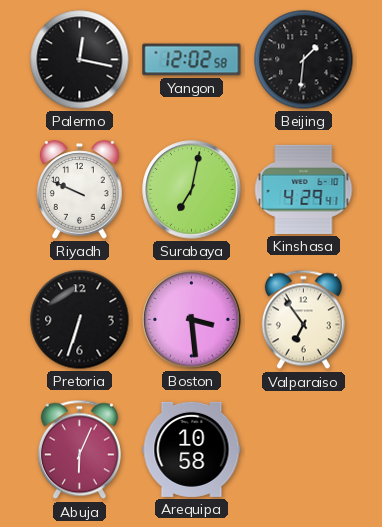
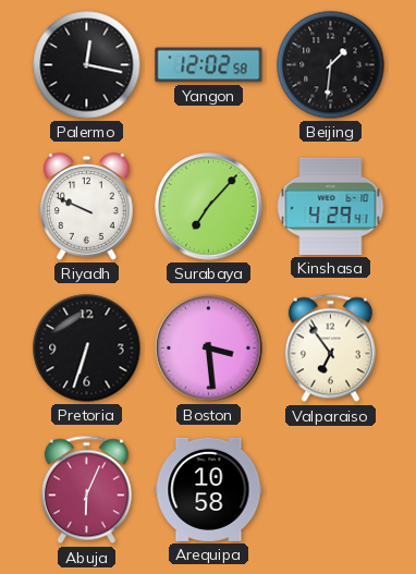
Surabaya: 7:02 -> 7:07 (209, 207)
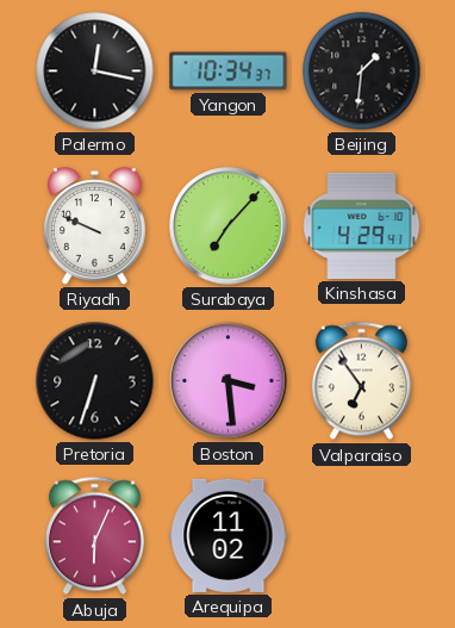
Yangon: 12:02 -> 10:34 (229, 71)
Arequipa: 10:58 -> 11:02 (229, 535)
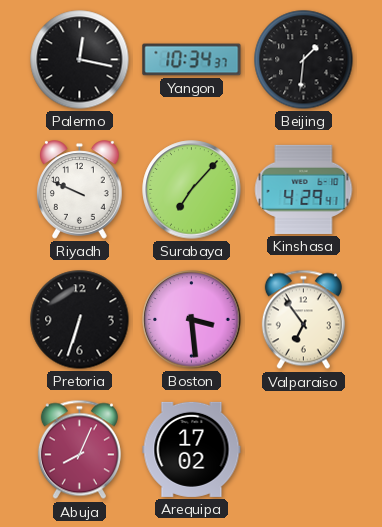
Abuja: 6:04 -> 8:04 (79, 450)
Arequipa: 11:02 -> 17:02 (192, 449)
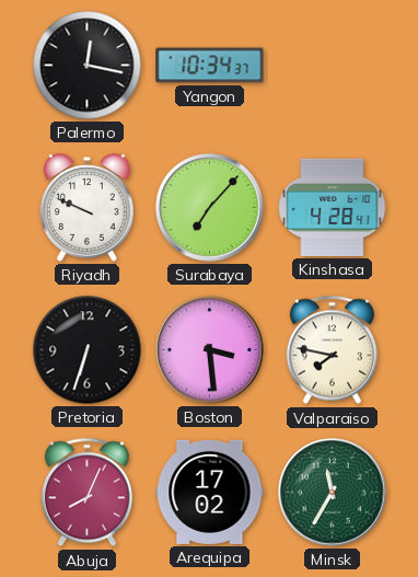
Beijing: 1:31 -> none (304, 60)
Kinshasa: 4:29 -> 4:28 (333, 207)
Valparaiso: 6:54 -> 7:47 (332, 350)
Minsk: none -> 11:35 (333, 493)
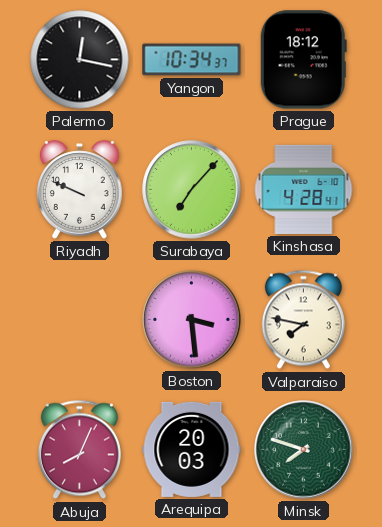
Prague: none -> 18:12 (303, 60)
Pretoria: 6:33 -> none (88, 350)
Arequipa: 17:02 -> 20:03 (192, 449)
Minsk: 11:35 -> 7:48 (304, 450)
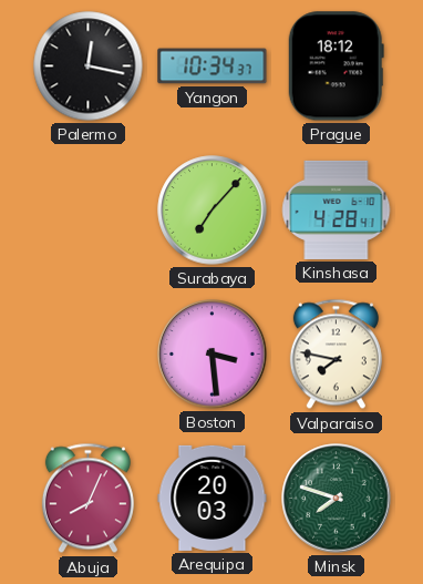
Riyadh: 9:49 -> none (80, 190)
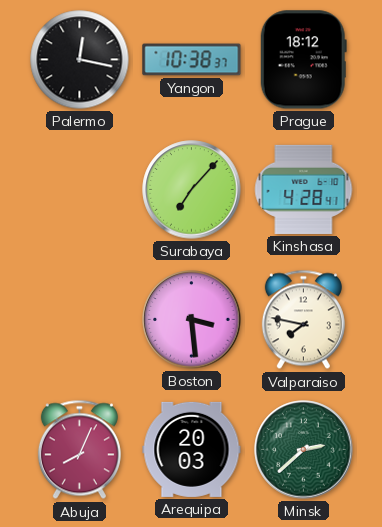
Yangon: 10:34 -> 10:38 (192, 60)
Minsk: 7:48 -> 2:38 (304, 450)
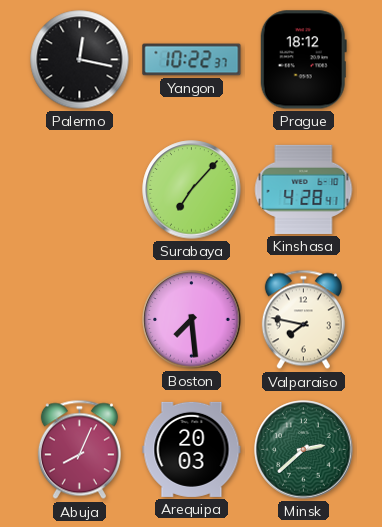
Yangon: 10:38 -> 10:22 (192, 60)
Boston: 3:29 -> 7:29 (192, 320)
